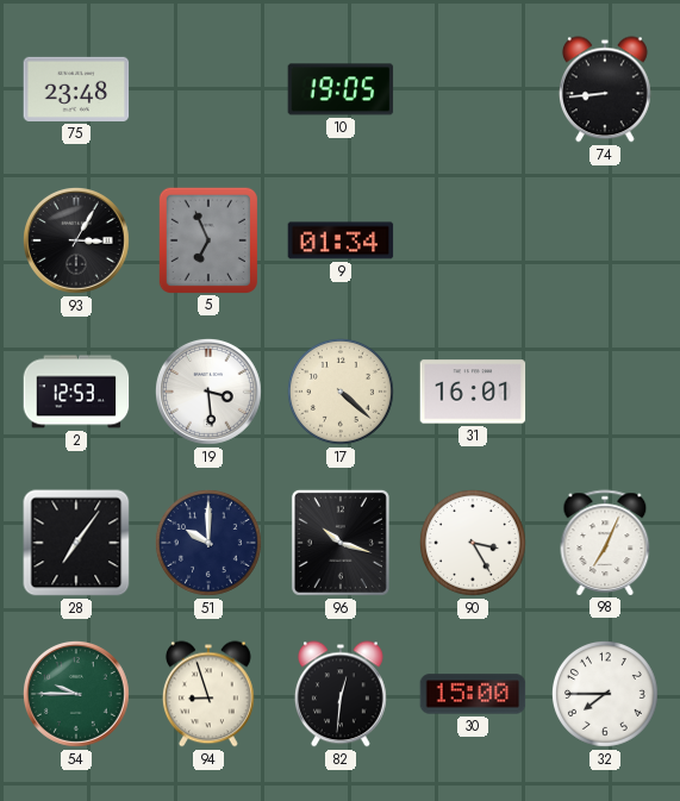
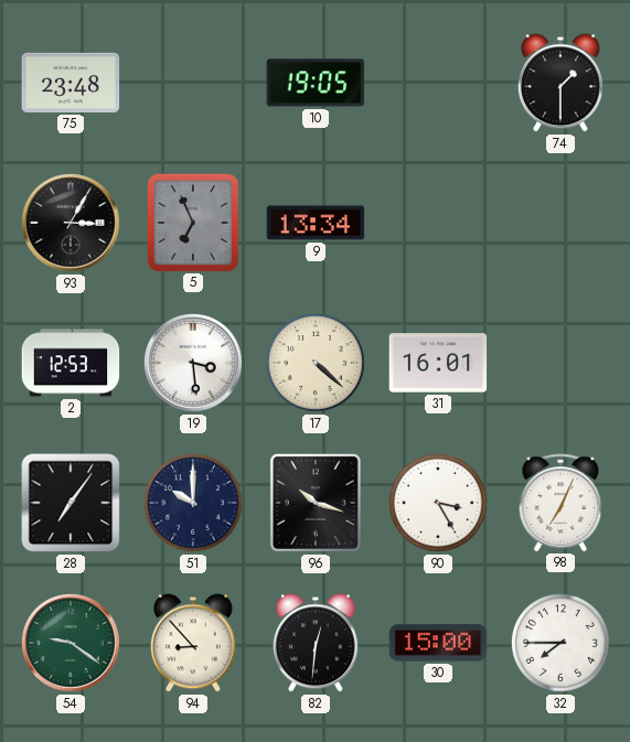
74: 8:44 -> 1:30 (560, 83)
9: 01:34 -> 13:34 (316, 223)
54: 9:45 -> 9:21 (71, 643)
94: 8:57 -> 8:53 (193, 643)
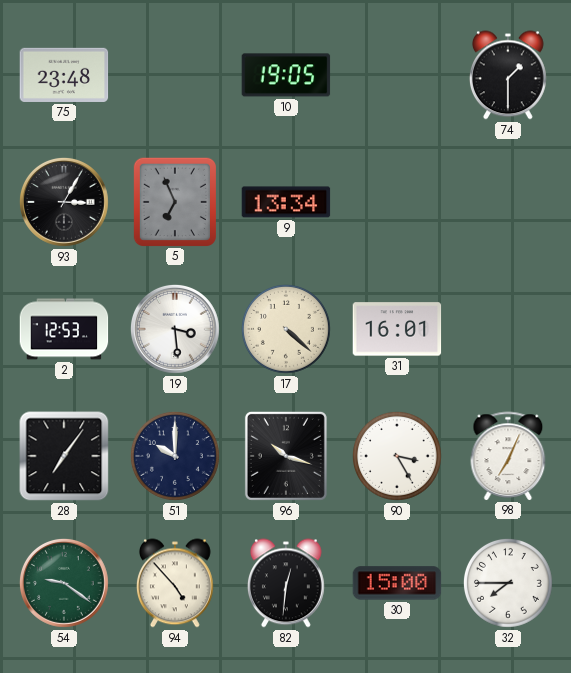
94: 8:53 -> 4:53 (175, 583)
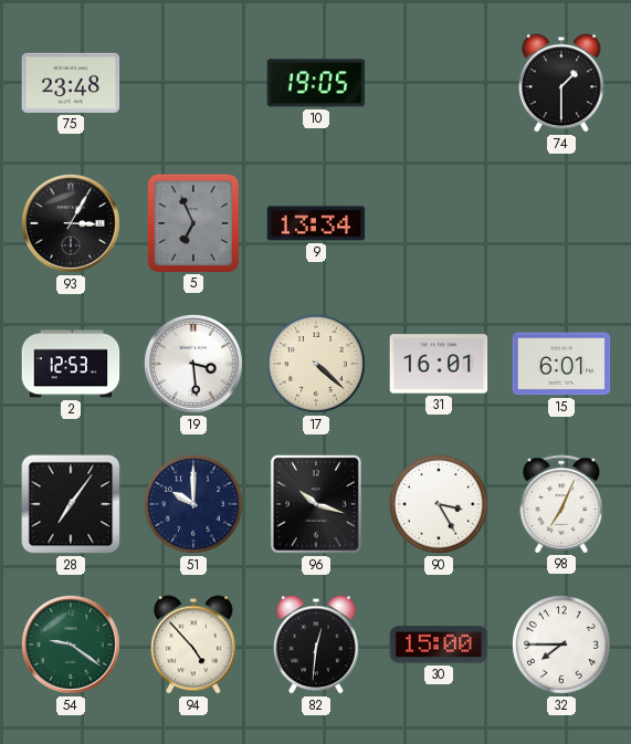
15: none -> 6:01 (561, 364)
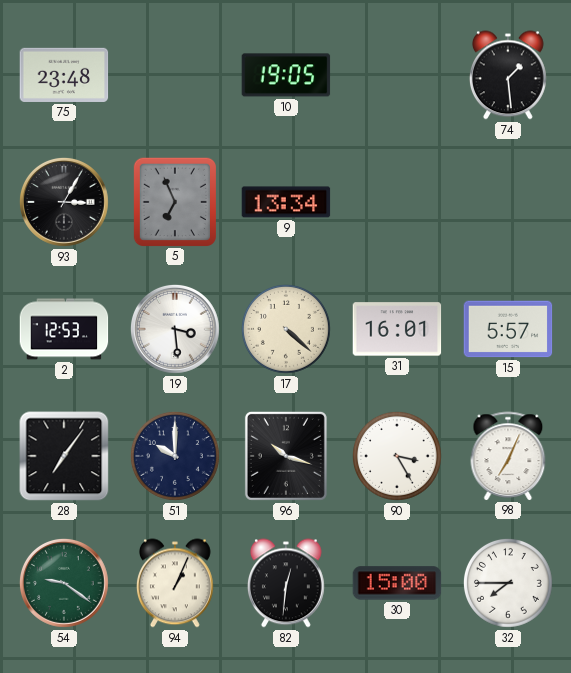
74: 1:30 -> 1:29 (508, 75)
15: 6:01 -> 5:57 (508, 329)
94: 4:53 -> 1:04 (175, 583)
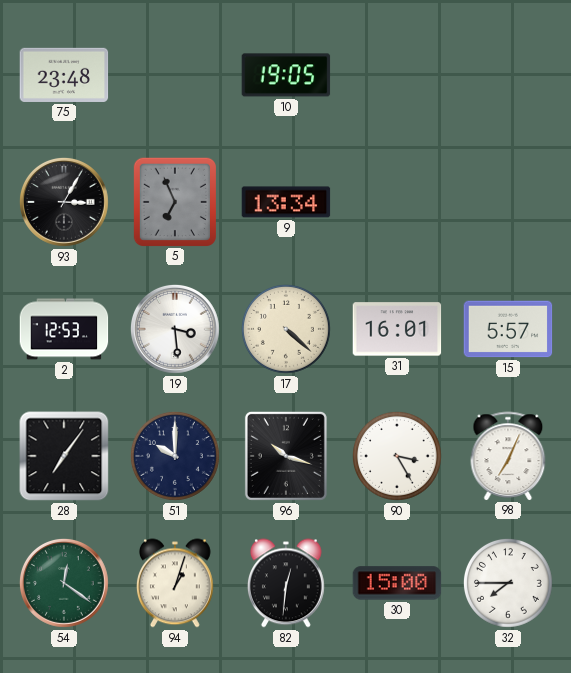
74: 1:29 -> none (508, 75)
54: 9:21 -> 12:21 (64, 583)
94: 1:04 -> 1:03 (175, 583)
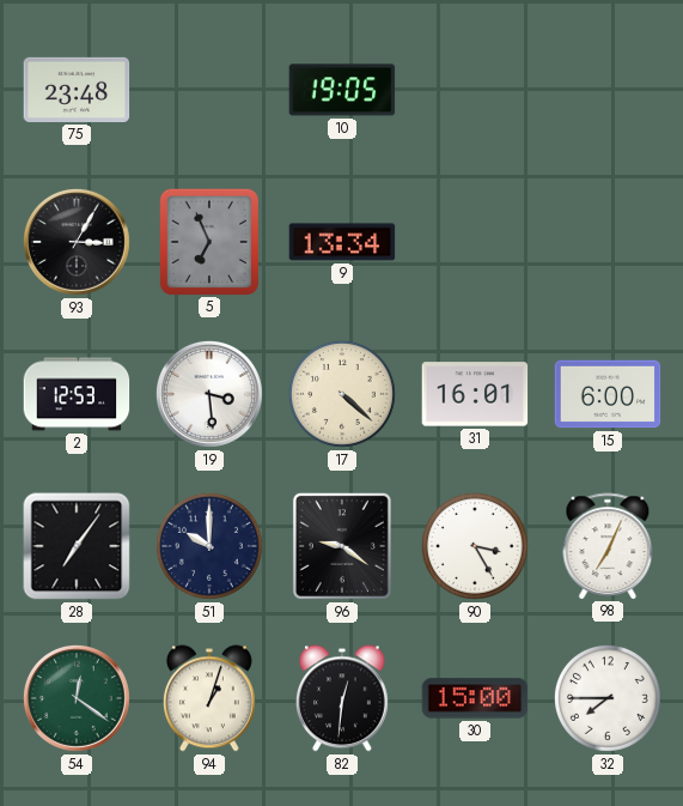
15: 5:57 -> 6:00 (608, 394)
96: 10:18 -> 9:21 (342, 546)
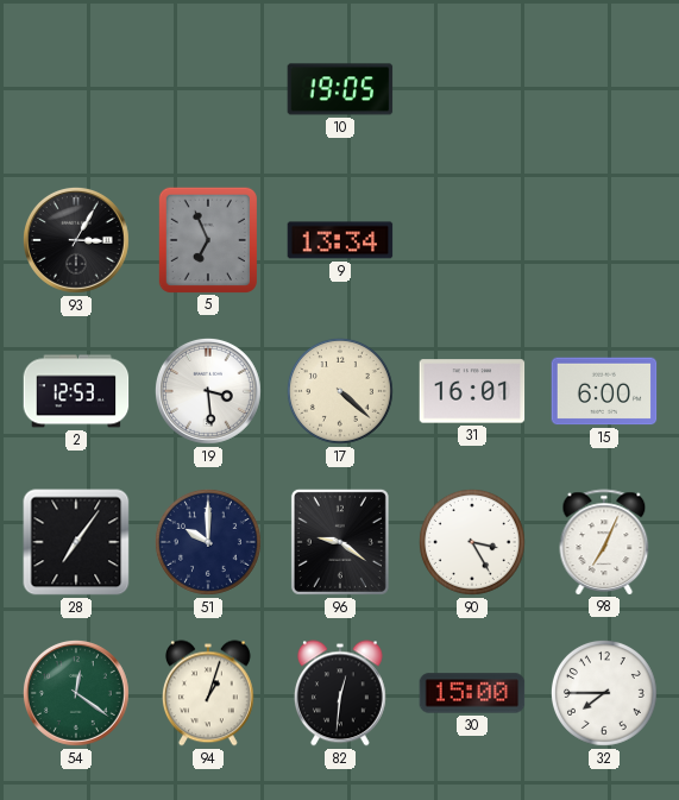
75: 23:48 -> none (77, 90)
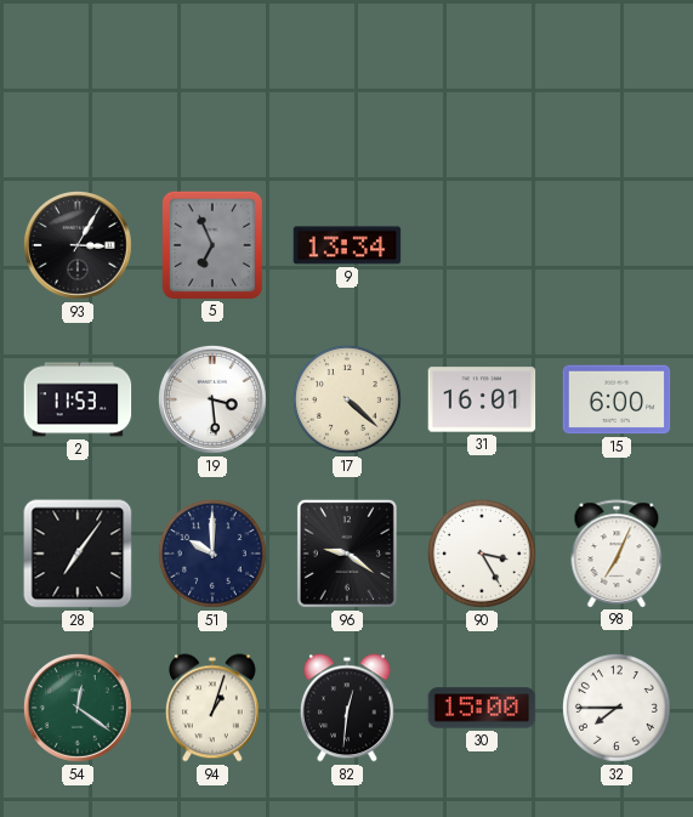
10: 19:05 -> none (340, 89)
2: 12:53 -> 11:53 (78, 399)
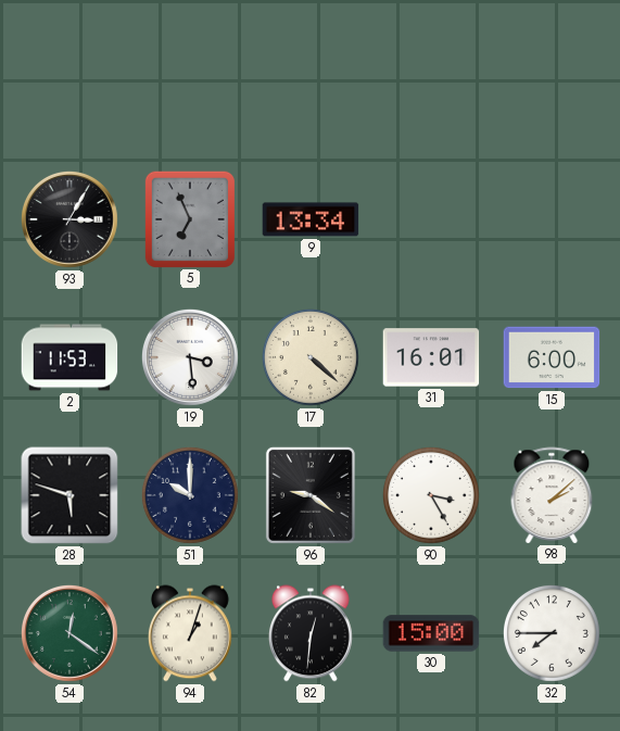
28: 7:06 -> 5:48 (69, 495)
98: 7:04 -> 2:08 (552, 495)
